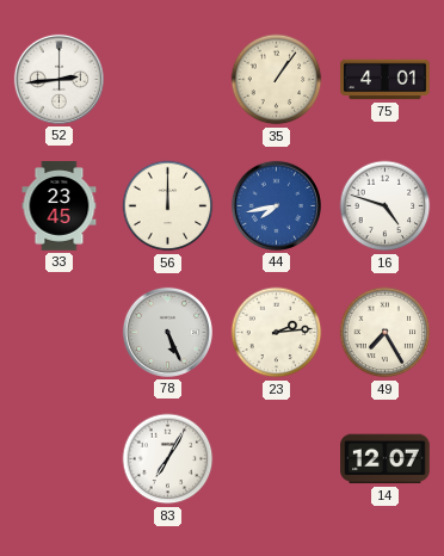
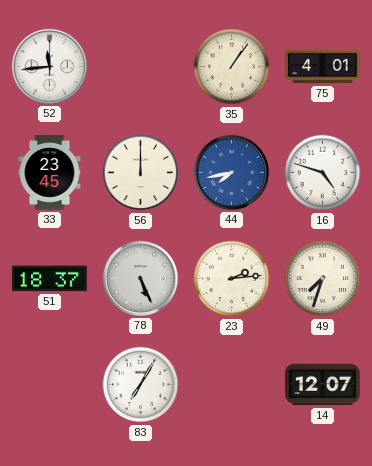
52: 2:44 -> 11:44 (49, 66)
51: none -> 18:37 (50, 279)
49: 7:25 -> 7:33 (323, 279)
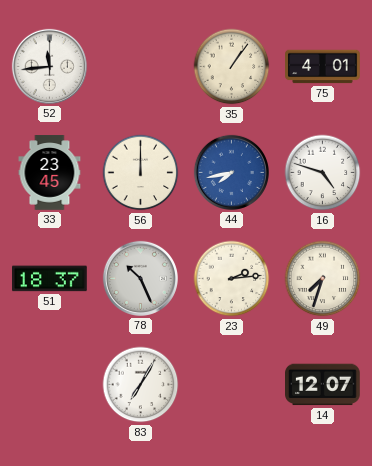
78: 5:26 -> 10:26 (140, 278)
